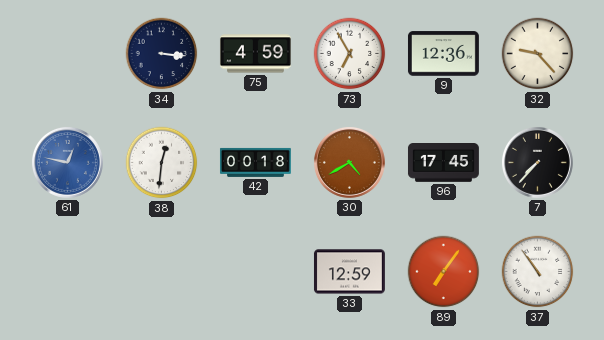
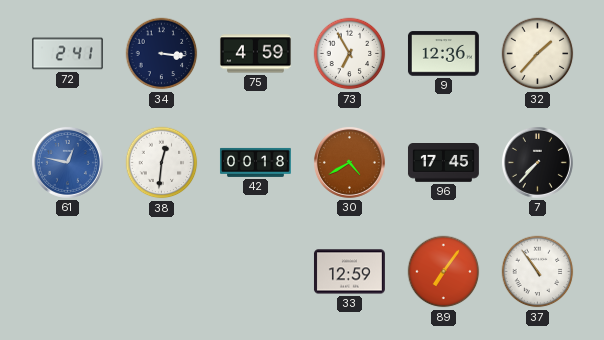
72: none -> 2:41 (67, 54)
32: 9:23 -> 1:37 (538, 54)
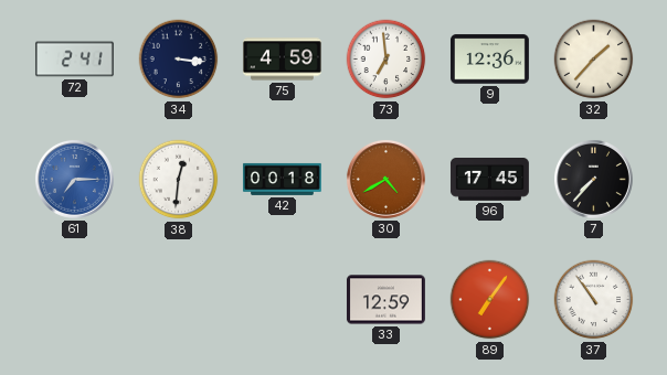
73: 6:55 -> 6:59 (387, 60)
61: 12:47 -> 7:15 (74, 179)
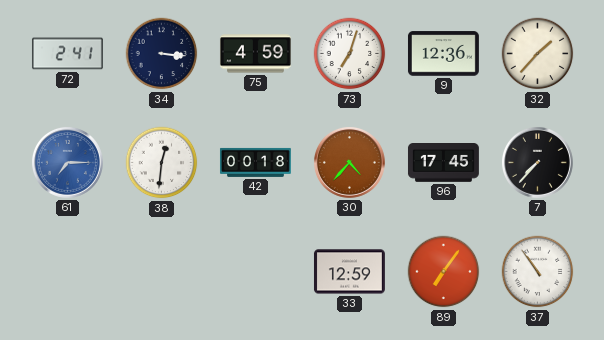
73: 6:59 -> 7:03 (350, 54)
30: 4:40 -> 4:37 (349, 162)
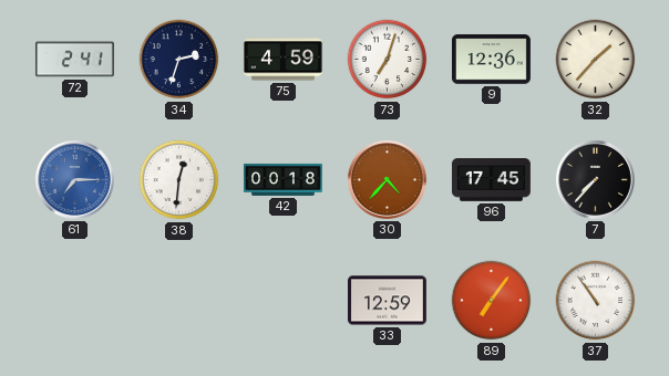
34: 3:16 -> 2:33 (179, 60)
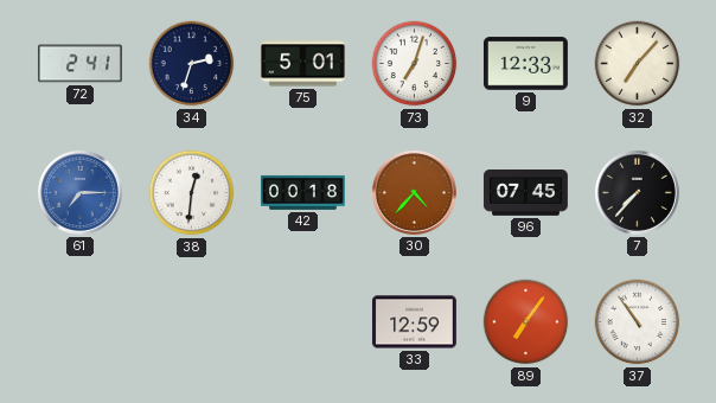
75: 4:59 -> 5:01 (302, 64)
9: 12:36 -> 12:33 (525, 64)
32: 1:37 -> 7:07 (638, 64)
96: 17:45 -> 07:45 (525, 193)
